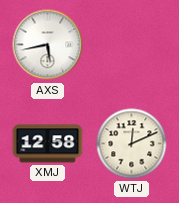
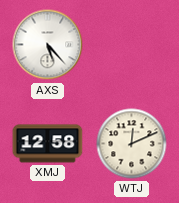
AXS: 5:43 -> 5:23 (48, 45)
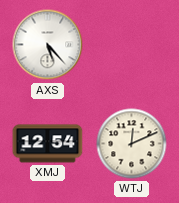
XMJ: 12:58 -> 12:54 (48, 144)
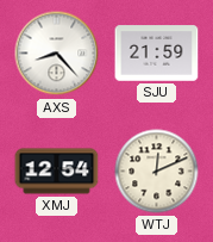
AXS: 5:23 -> 8:23 (57, 54)
SJU: none -> 21:59 (157, 54)
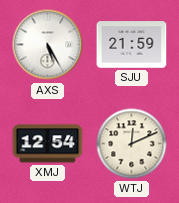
AXS: 8:23 -> 5:25 (48, 45)
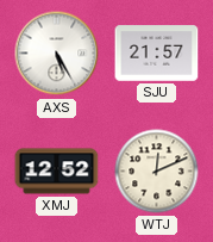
SJU: 21:59 -> 21:57 (157, 54)
XMJ: 12:54 -> 12:52 (57, 172)
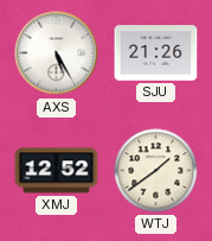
SJU: 21:57 -> 21:26 (156, 53)
WTJ: 12:11 -> 1:39 (156, 171)
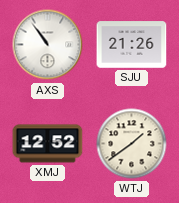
AXS: 5:25 -> 10:54 (48, 45)
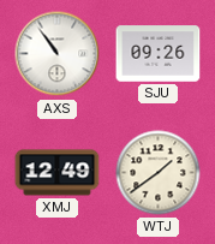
SJU: 21:26 -> 09:26 (159, 54)
XMJ: 12:52 -> 12:49 (58, 173)
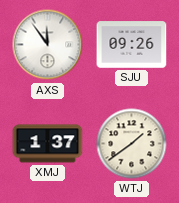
AXS: 10:54 -> 11:54 (48, 45)
XMJ: 12:49 -> 1:37 (48, 144)
